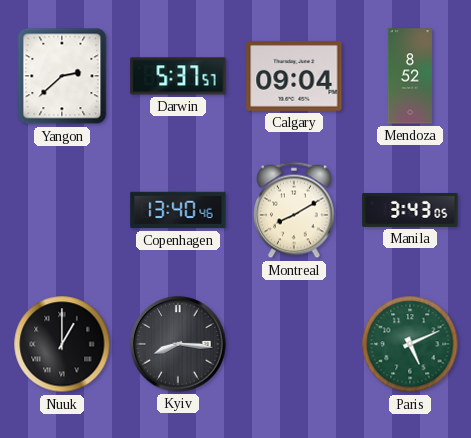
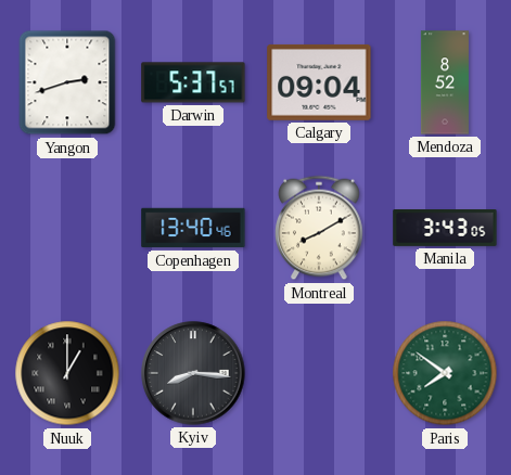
Yangon: 2:38 -> 2:42 (67, 82)
Paris: 5:11 -> 7:51 (445, 373)
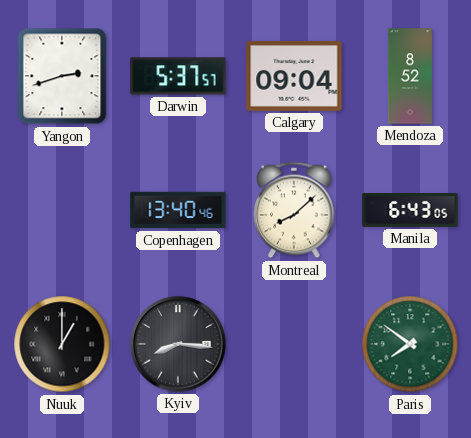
Montreal: 8:10 -> 8:08 (294, 210)
Manila: 3:43 -> 6:43 (410, 211)
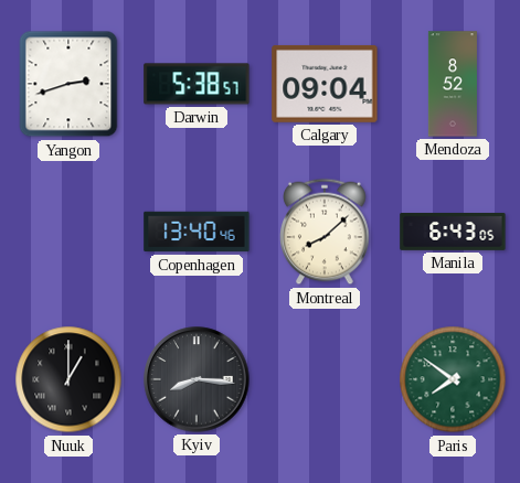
Darwin: 5:37 -> 5:38 (197, 84)
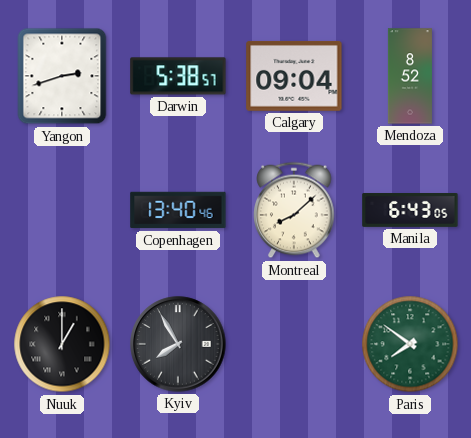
Kyiv: 8:16 -> 7:55 (178, 344)
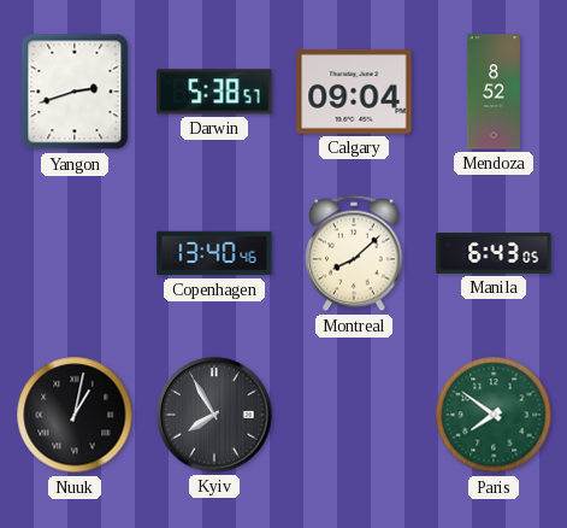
Nuuk: 1:00 -> 1:02 (75, 415)
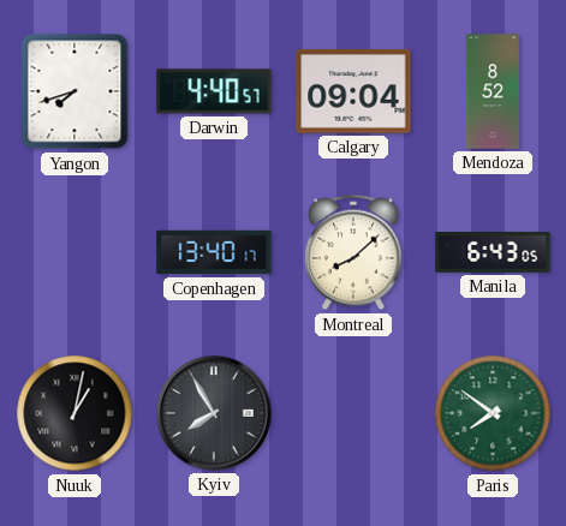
Yangon: 2:42 -> 7:42 (75, 91)
Darwin: 5:38 -> 4:40 (214, 91)
Copenhagen: 13:40:46 -> 13:40:17 (214, 252)
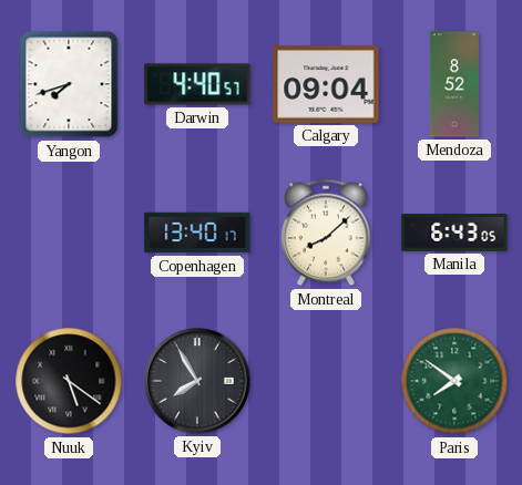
Nuuk: 1:02 -> 5:21 (69, 381)
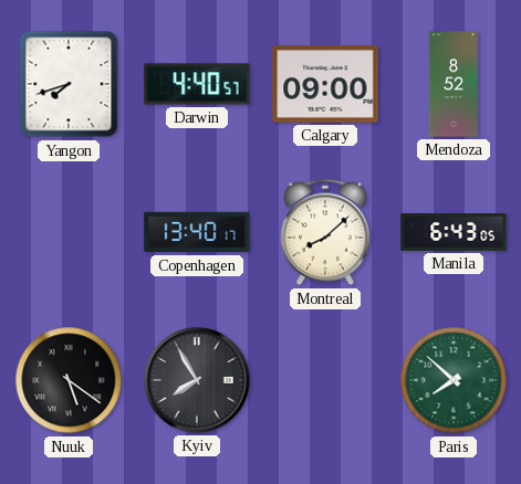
Calgary: 09:04 -> 09:00 (325, 84)
Paris: 7:51 -> 7:52 (454, 380)
